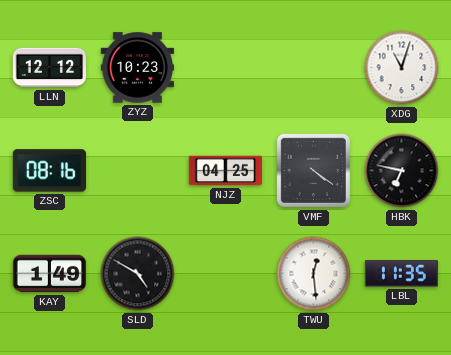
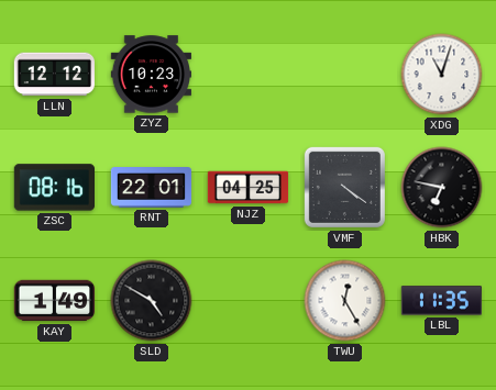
RNT: none -> 22:01 (152, 188)
TWU: 12:29 -> 12:25 (345, 301)
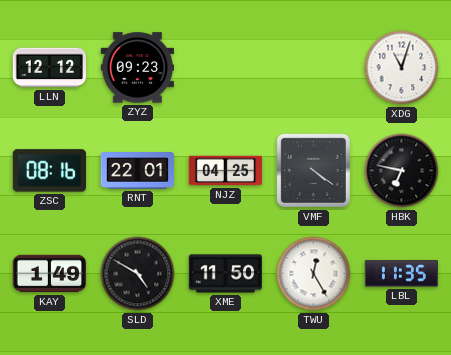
ZYZ: 10:23 -> 09:23 (137, 68)
XME: none -> 11:50 (225, 274)
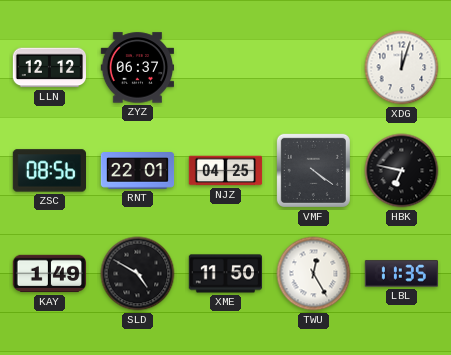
ZYZ: 09:23 -> 06:37 (137, 68)
XDG: 11:03 -> 12:03 (402, 68)
ZSC: 08:16 -> 08:56 (49, 171)
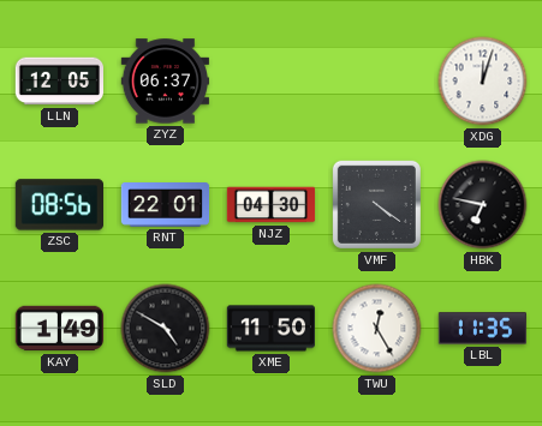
LLN: 12:12 -> 12:05 (60, 82)
NJZ: 04:25 -> 04:30 (272, 205)
